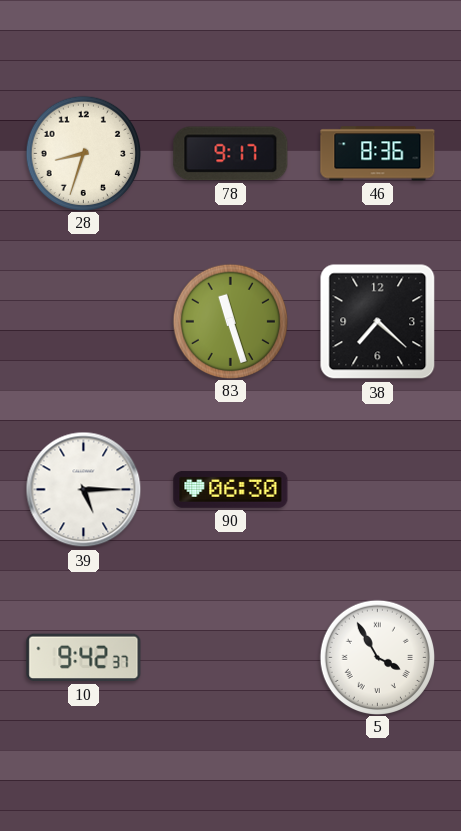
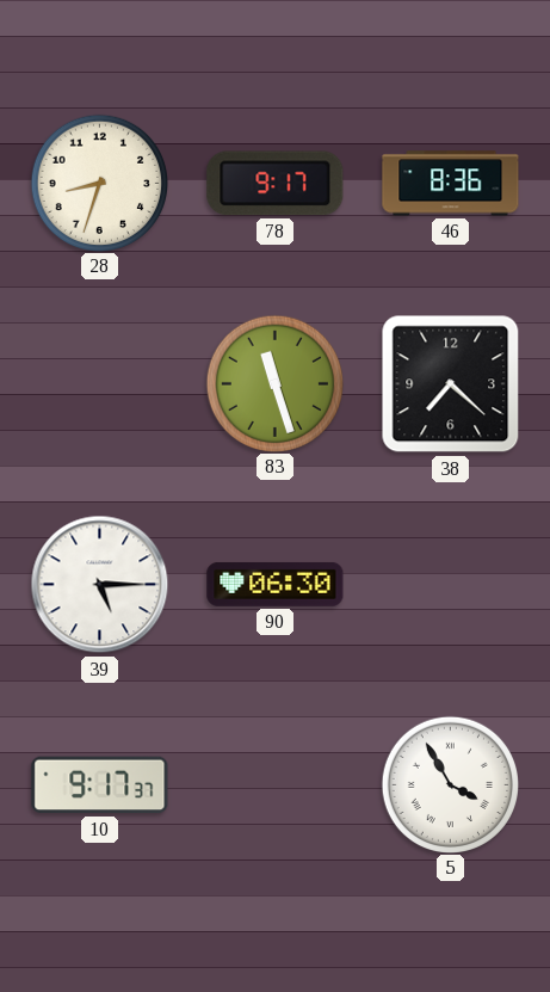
10: 9:42 -> 9:17 (100, 785)
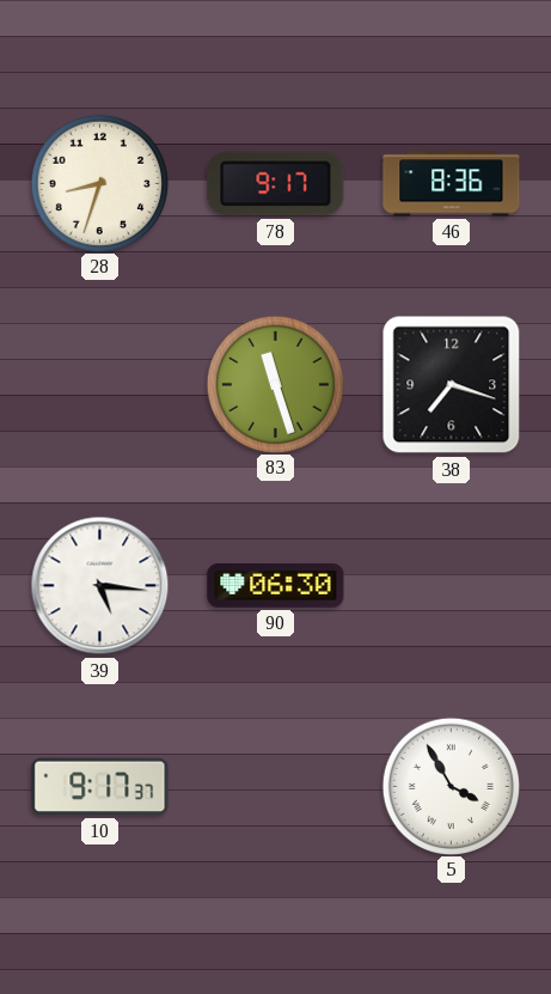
38: 7:22 -> 7:18 (452, 385)
39: 5:15 -> 5:16 (100, 586)
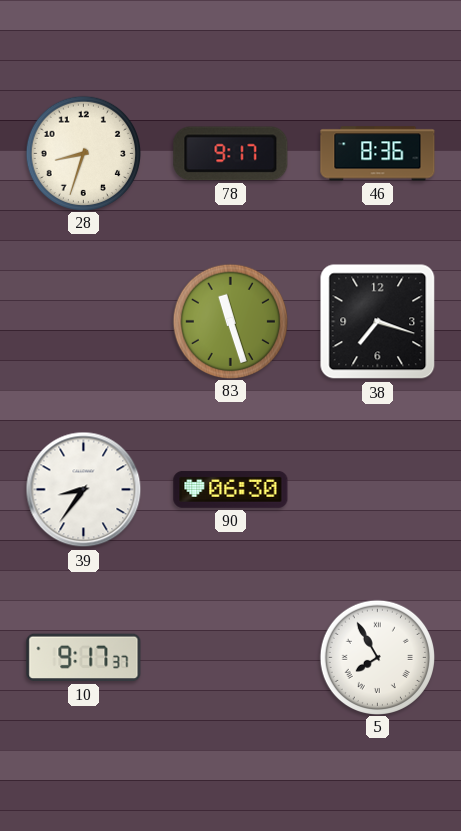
39: 5:16 -> 8:36 (84, 490)
5: 3:55 -> 7:55 (377, 657)
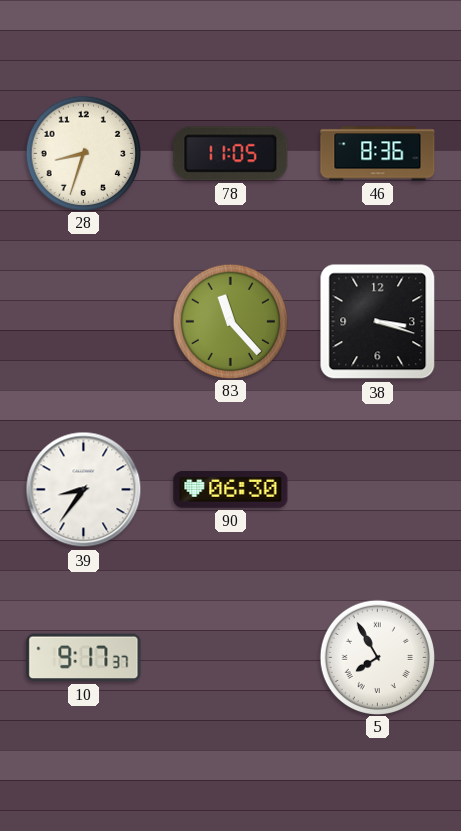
78: 9:17 -> 11:05 (231, 154)
83: 11:27 -> 11:23 (230, 321)
38: 7:18 -> 3:18 (378, 322)
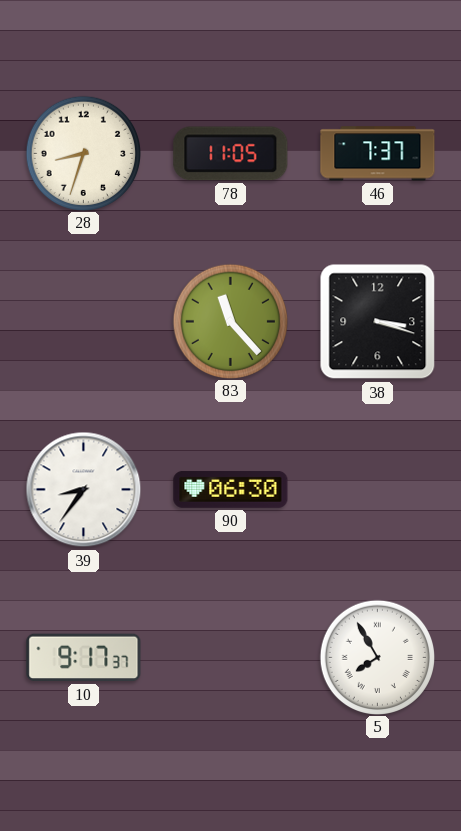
46: 8:36 -> 7:37 (378, 154)
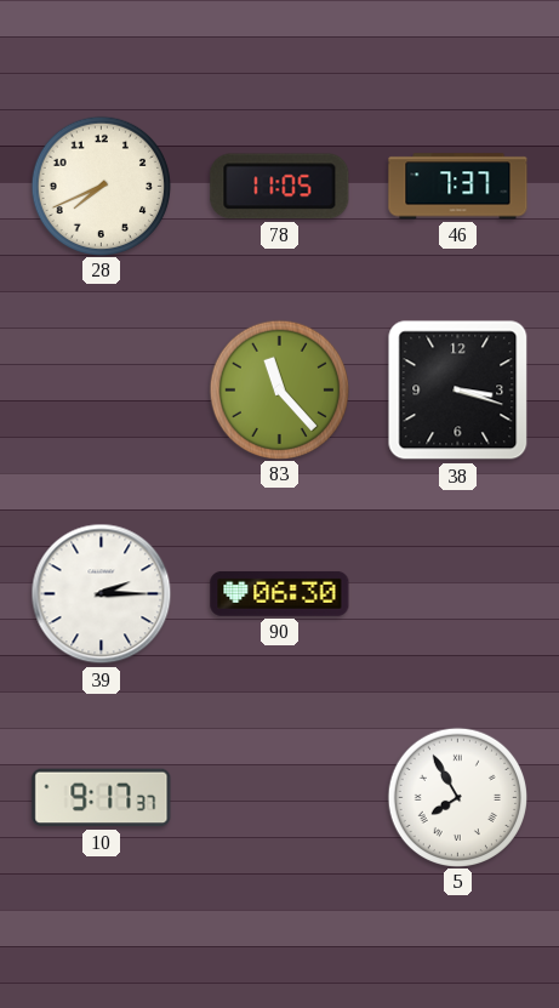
28: 8:33 -> 7:41 (101, 186)
39: 8:36 -> 2:15 (102, 594)
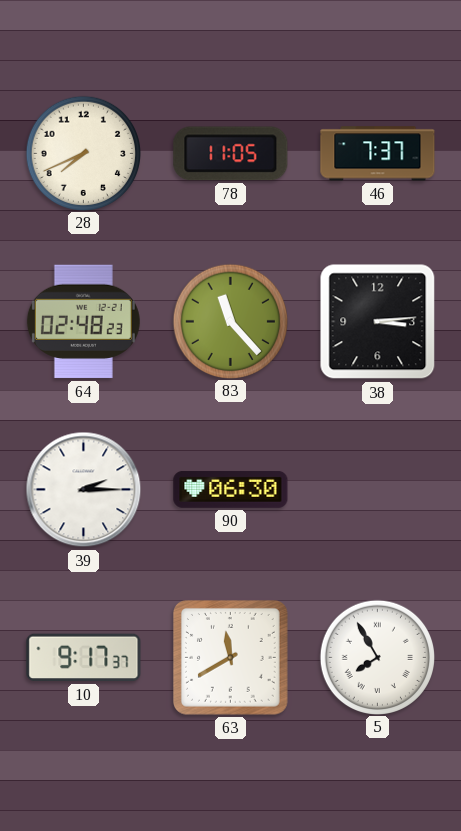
64: none -> 02:48 (83, 322)
38: 3:18 -> 3:14 (378, 322)
63: none -> 11:40 (231, 658)
